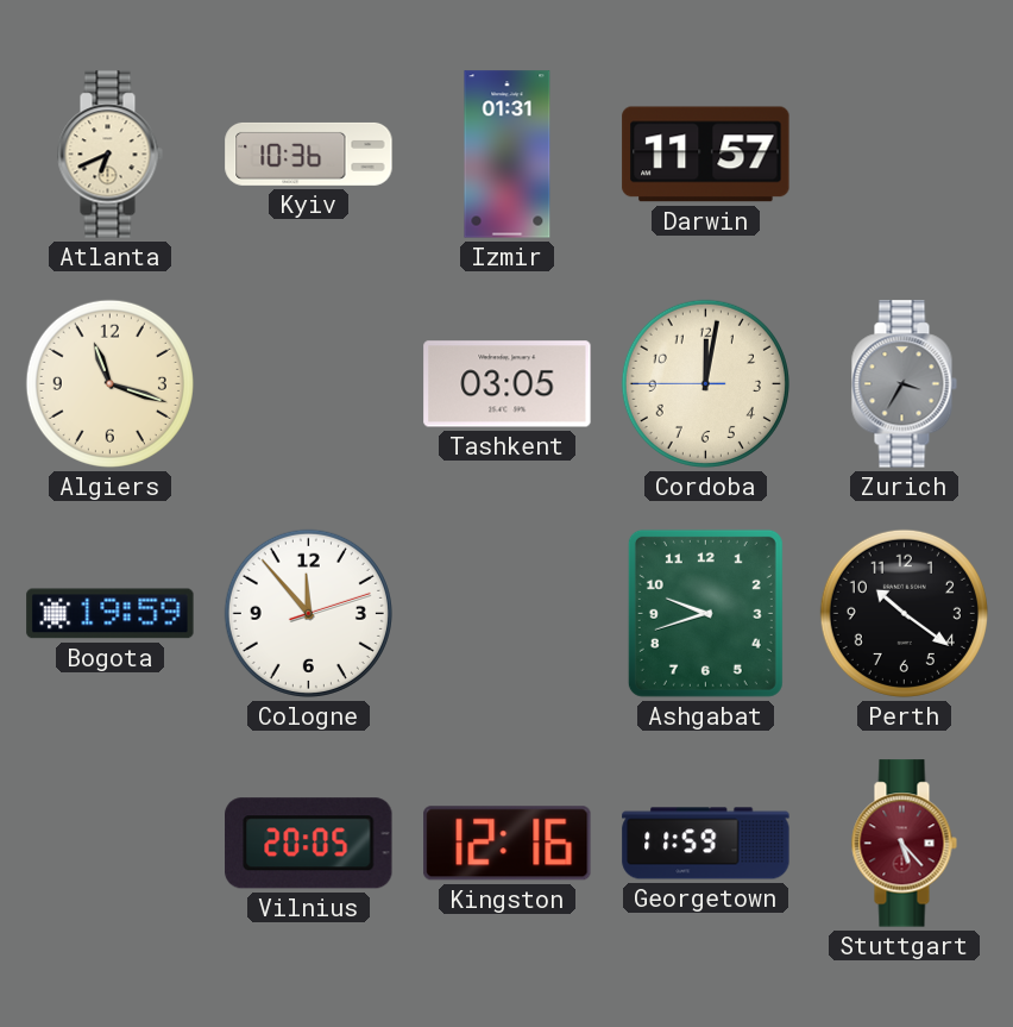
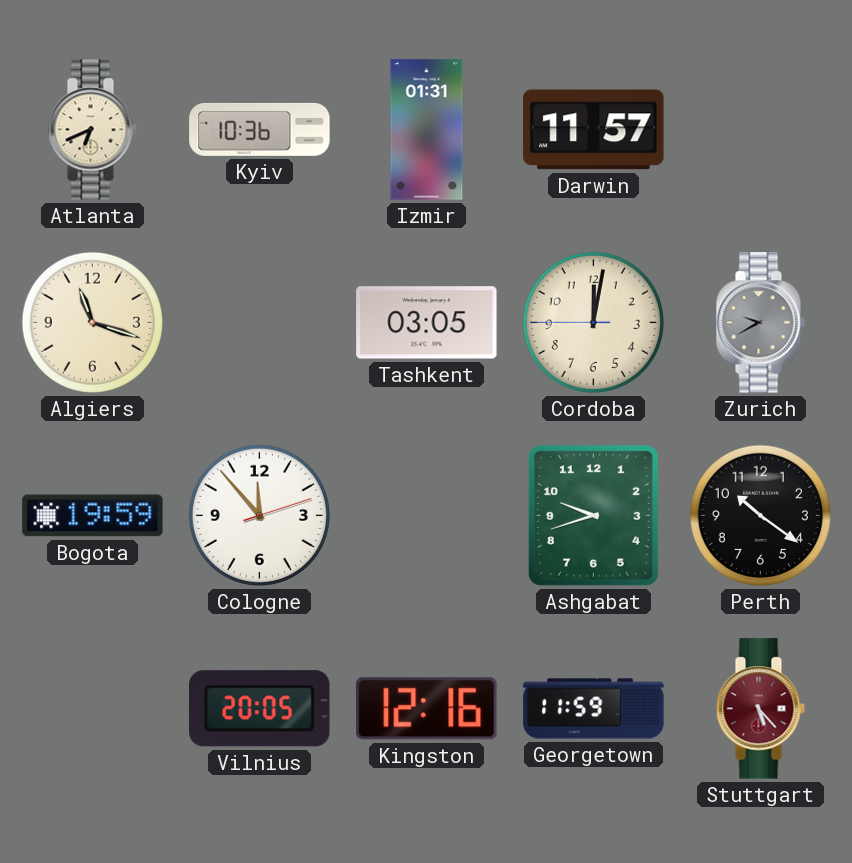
Zurich: 3:35 -> 9:40 (760, 323)
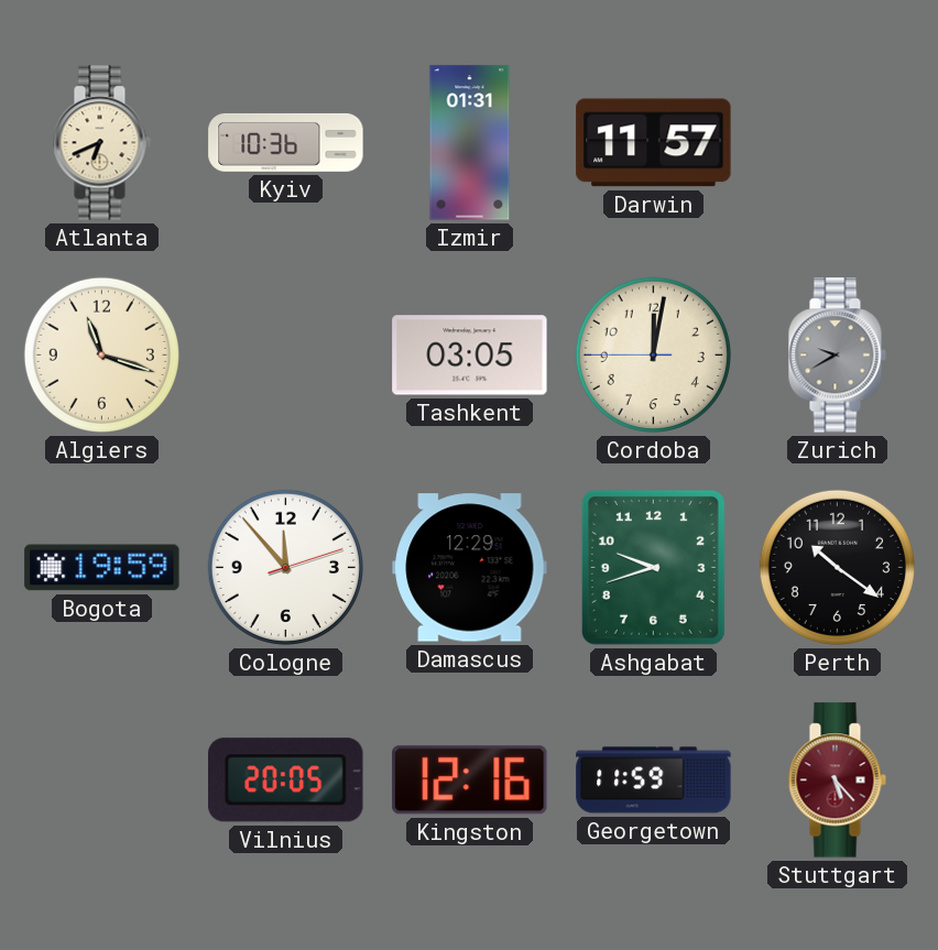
Damascus: none -> 12:29 (470, 568)
